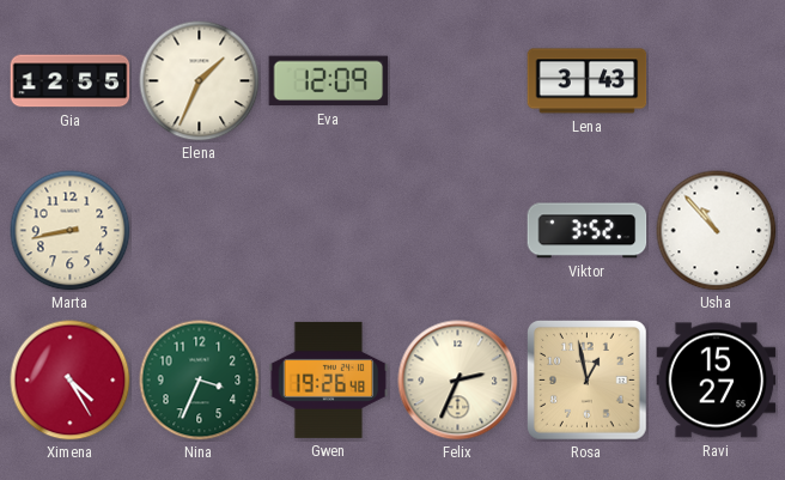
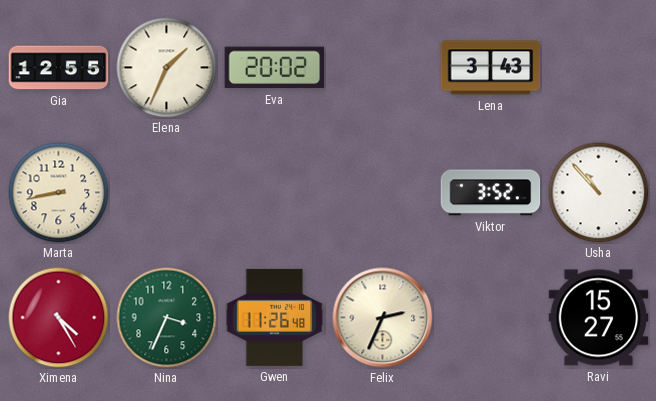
Eva: 12:09 -> 20:02 (275, 68)
Gwen: 19:26 -> 11:26 (275, 317)
Rosa: 12:58 -> none (588, 381)
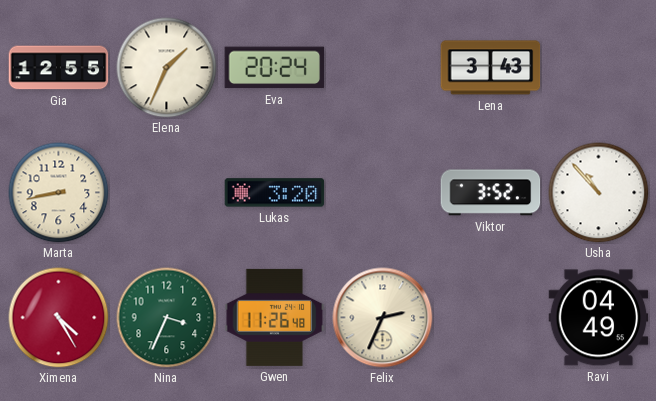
Eva: 20:02 -> 20:24 (275, 68)
Lukas: none -> 3:20 (275, 193)
Ravi: 15:27 -> 04:49 (599, 318)
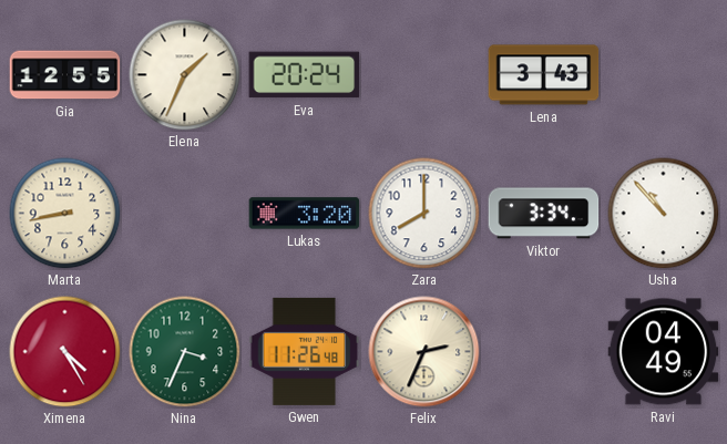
Zara: none -> 8:00 (424, 214)
Viktor: 3:52 -> 3:34 (544, 214)
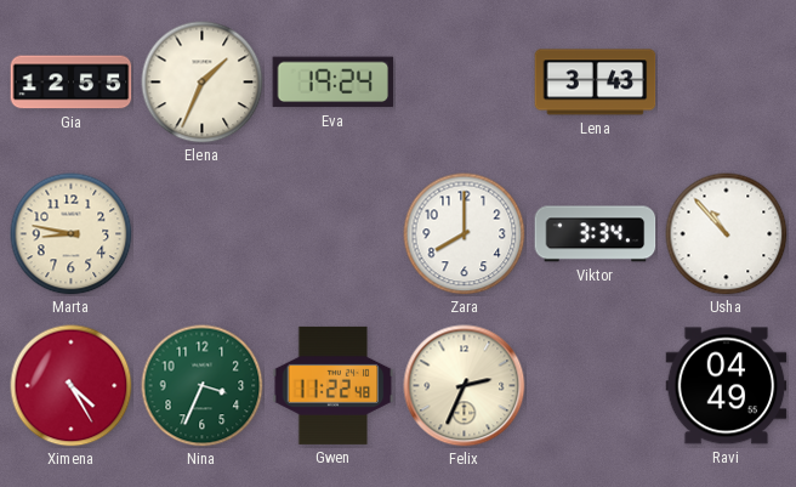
Eva: 20:24 -> 19:24 (334, 83)
Marta: 8:43 -> 8:47 (72, 234)
Lukas: 3:20 -> none (305, 214)
Gwen: 11:26 -> 11:22 (334, 385)
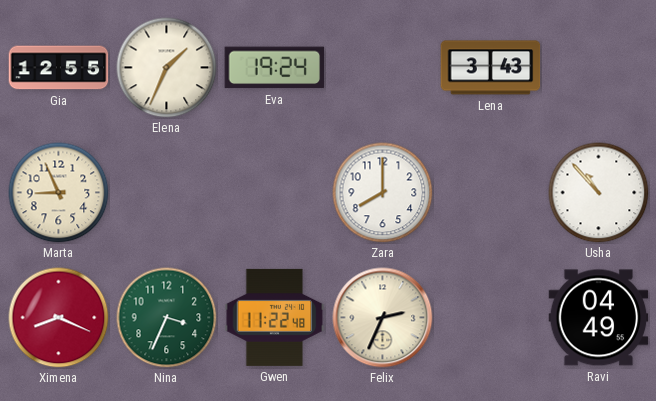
Marta: 8:47 -> 8:56 (59, 193)
Viktor: 3:34 -> none (596, 234)
Ximena: 4:25 -> 8:19 (59, 318)
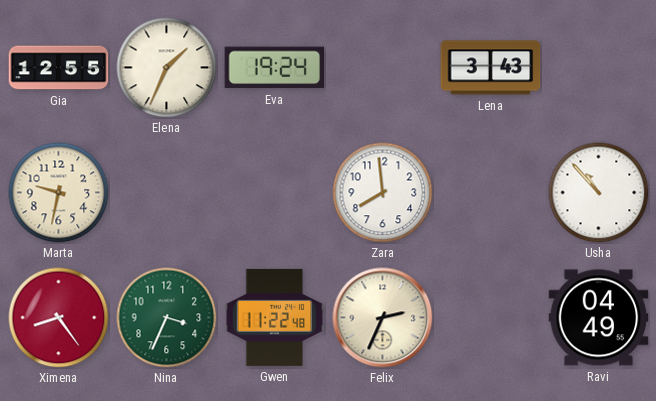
Marta: 8:56 -> 9:32 (59, 193)
Zara: 8:00 -> 7:59 (383, 193)
Ximena: 8:19 -> 8:24 (59, 318)
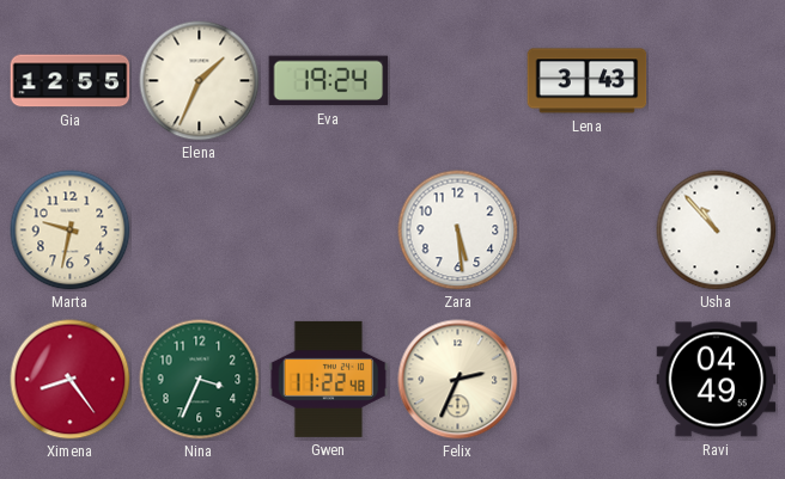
Zara: 7:59 -> 5:29 (458, 231)
